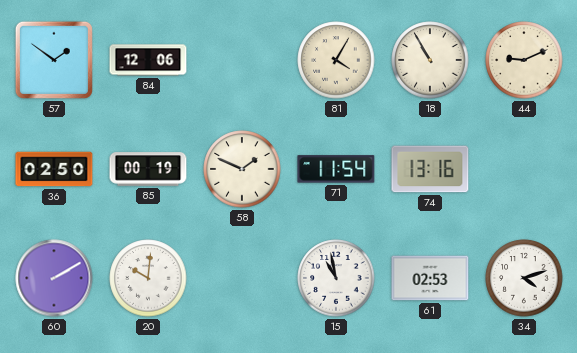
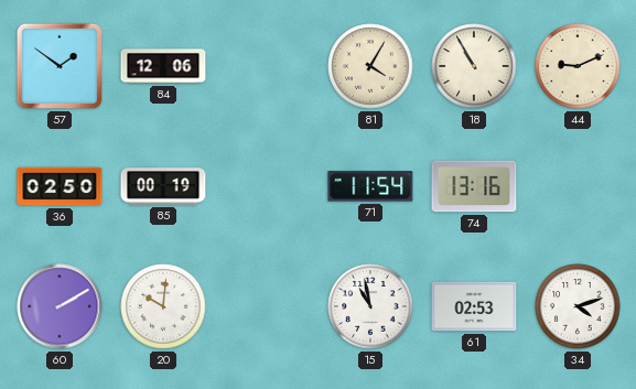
58: 1:49 -> none (242, 169)
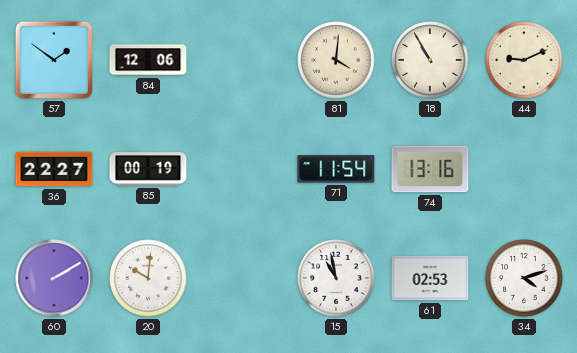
81: 4:05 -> 4:01 (336, 60)
36: 02:50 -> 22:27 (54, 169)
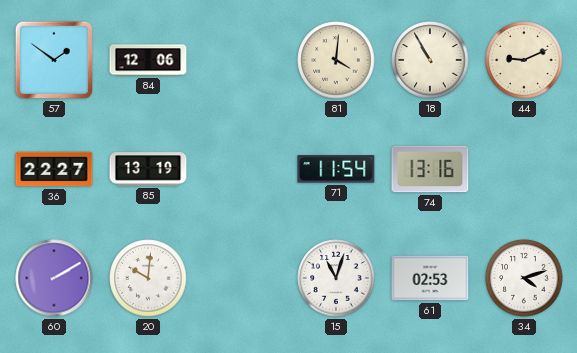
85: 00:19 -> 13:19 (148, 169)
15: 10:58 -> 11:03 (336, 278)
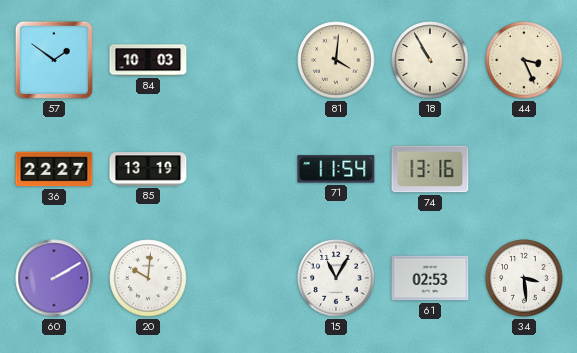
84: 12:06 -> 10:03 (148, 60)
44: 9:11 -> 3:26 (524, 60)
15: 11:03 -> 11:05 (336, 278)
34: 4:12 -> 3:29 (524, 278)
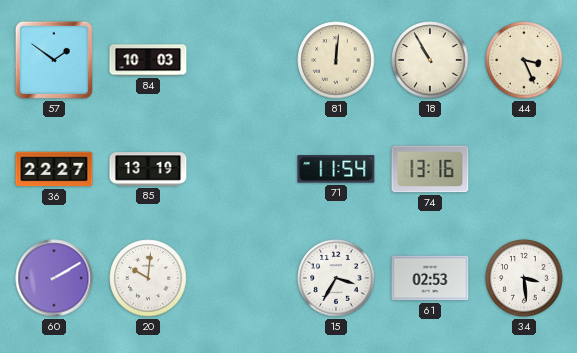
81: 4:01 -> 12:01 (336, 60)
15: 11:05 -> 3:35 (336, 278)
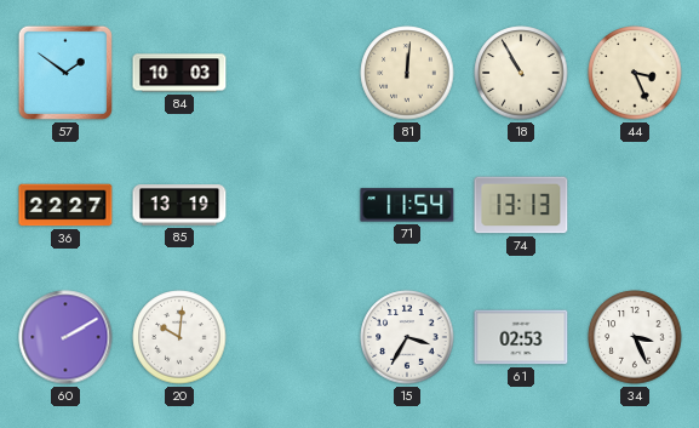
74: 13:16 -> 13:13 (521, 205)
34: 3:29 -> 3:26 (635, 337)
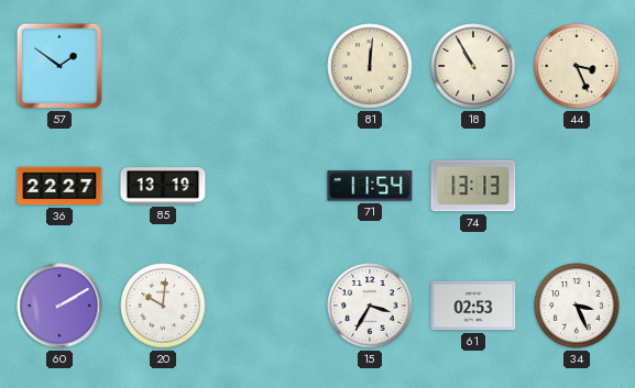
84: 10:03 -> none (179, 73)
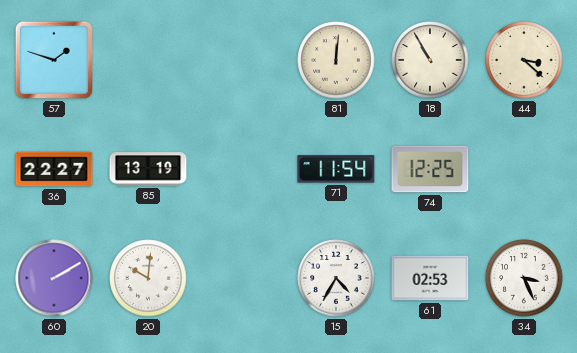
57: 1:51 -> 1:48 (54, 60)
44: 3:26 -> 3:22 (524, 60)
74: 13:13 -> 12:25 (430, 169)
15: 3:35 -> 4:35 (336, 278)
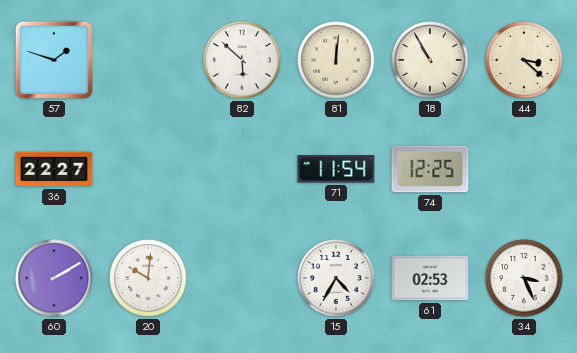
82: none -> 5:52 (242, 60)
85: 13:19 -> none (148, 169)
